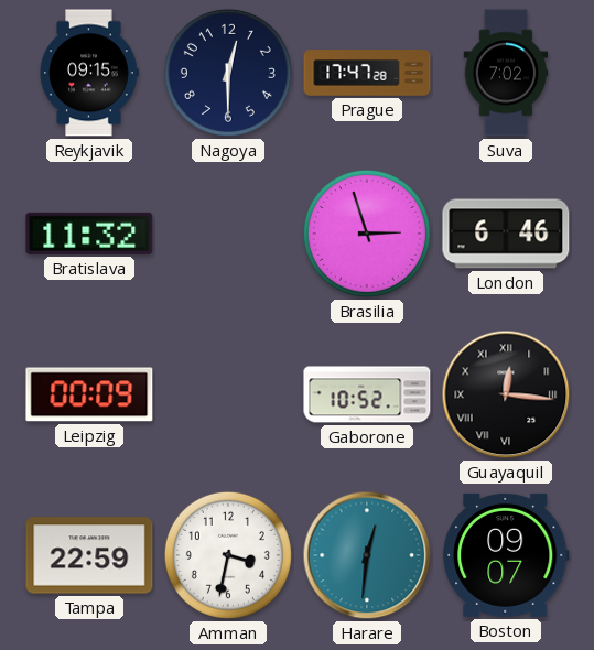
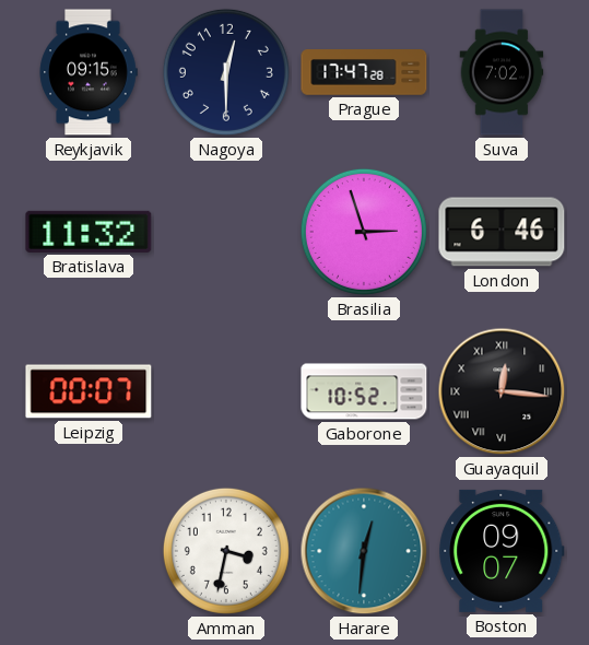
Leipzig: 00:09 -> 00:07 (89, 391)
Tampa: 22:59 -> none (89, 555)
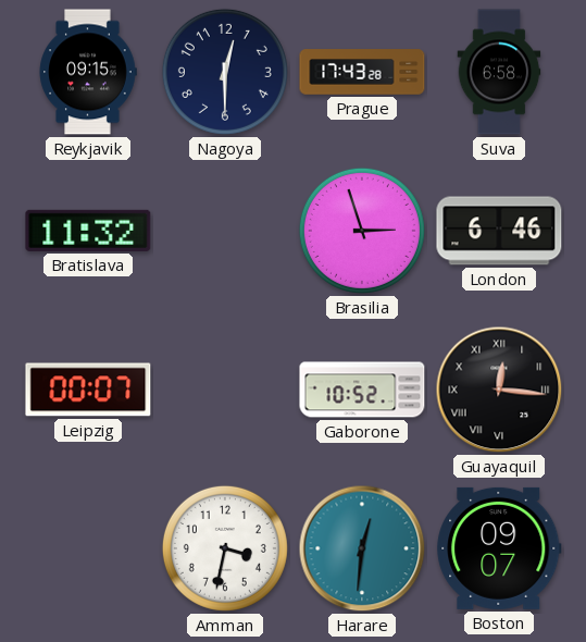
Prague: 17:47 -> 17:43 (362, 72)
Suva: 7:02 -> 6:58 (499, 72)
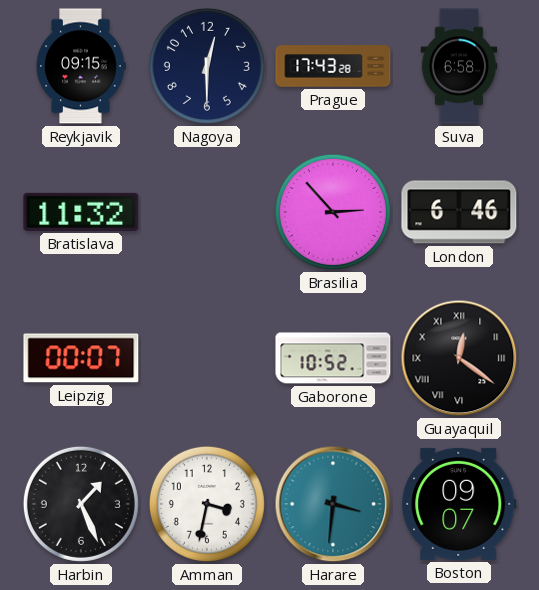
Brasilia: 2:57 -> 2:53 (333, 212)
Guayaquil: 12:16 -> 12:21 (459, 358)
Harbin: none -> 1:26 (81, 504)
Harare: 12:31 -> 3:31 (333, 504)
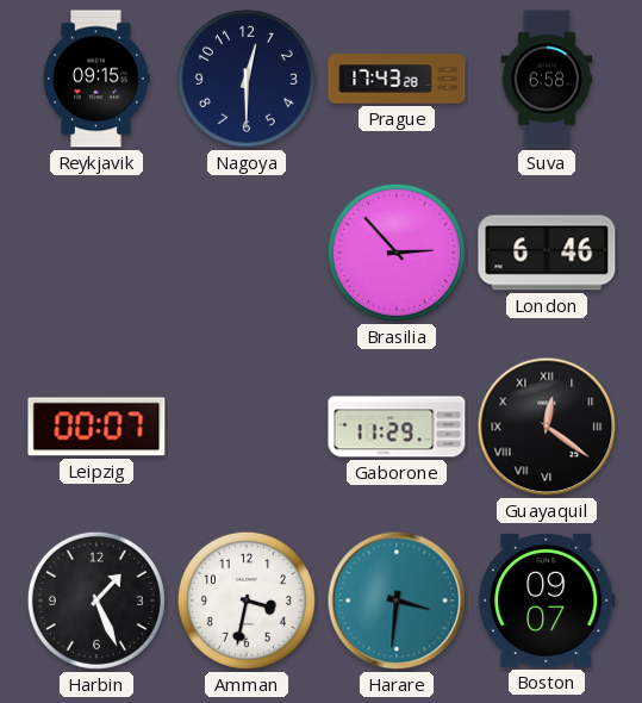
Bratislava: 11:32 -> none (81, 212)
Gaborone: 10:52 -> 11:29 (397, 427)
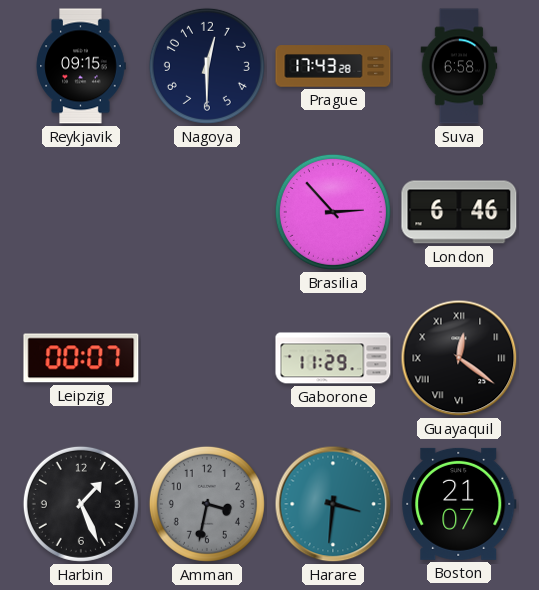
Amman dial: white -> grey (207, 504)
Boston: 09:07 -> 21:07 (459, 504)
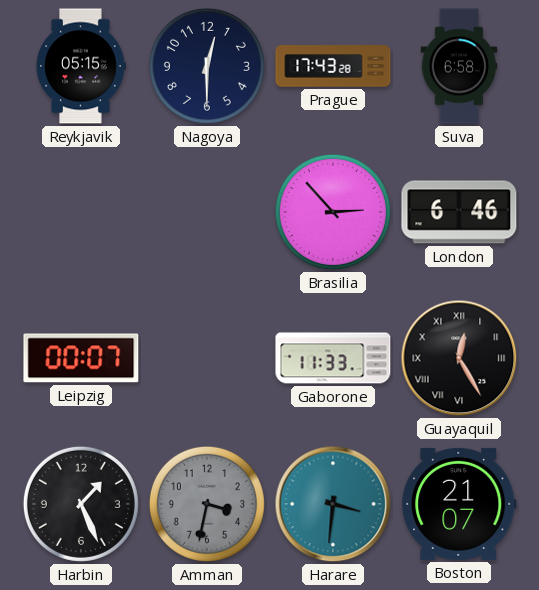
Reykjavik: 09:15 -> 05:15 (81, 66)
Gaborone: 11:29 -> 11:33 (333, 358)
Guayaquil: 12:21 -> 12:25 (459, 358)
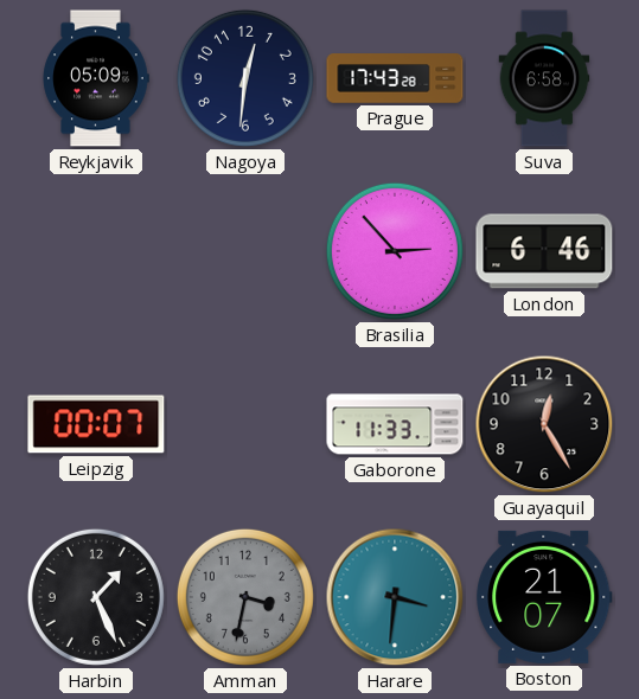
Reykjavik: 05:15 -> 05:09 (96, 78)
Nagoya: 12:30 -> 12:31 (245, 78)
Guayaquil numerals: Roman -> Arabic (544, 424)
